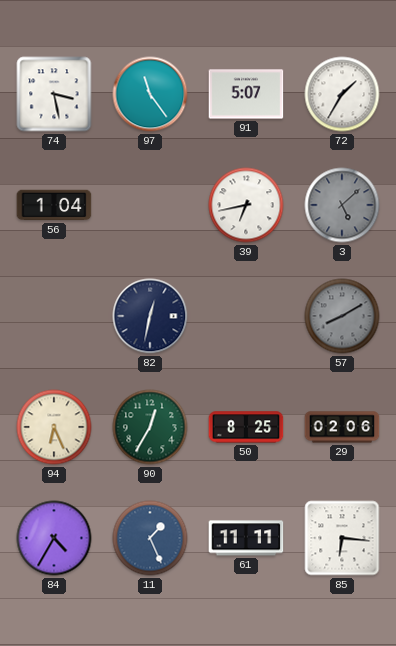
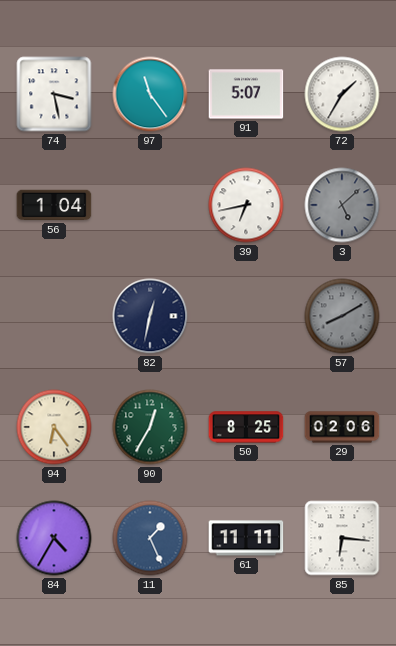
94: 6:26 -> 6:24 (54, 427)
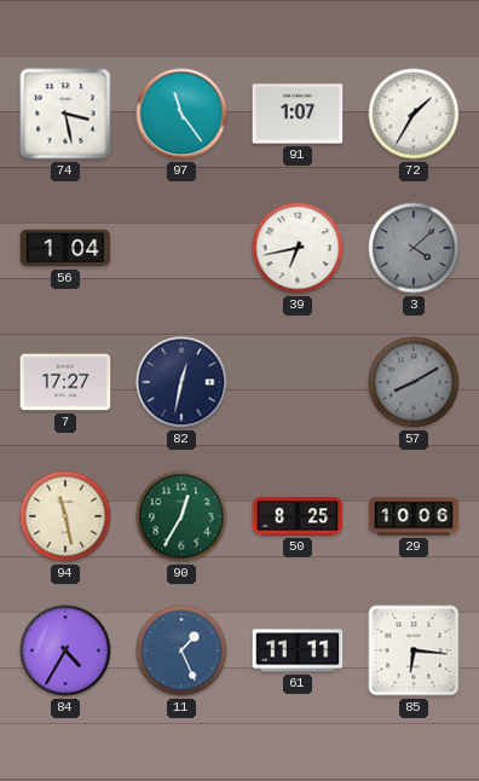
91: 5:07 -> 1:07 (298, 114)
3: 5:08 -> 4:08 (414, 248)
7: none -> 17:27 (65, 382)
94: 6:24 -> 11:28 (65, 516)
29: 02:06 -> 10:06 (414, 516)
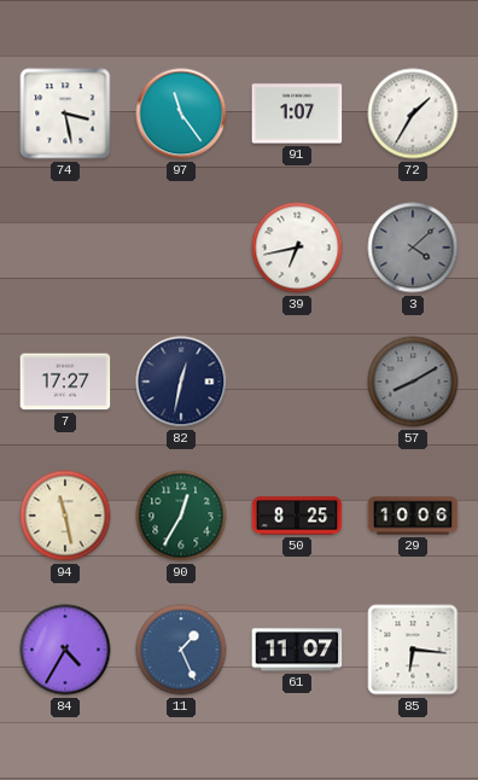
56: 1:04 -> none (65, 248)
61: 11:11 -> 11:07 (297, 650)
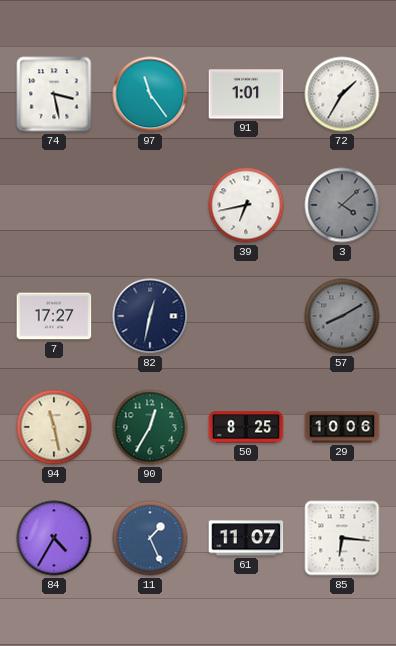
91: 1:07 -> 1:01 (246, 94)
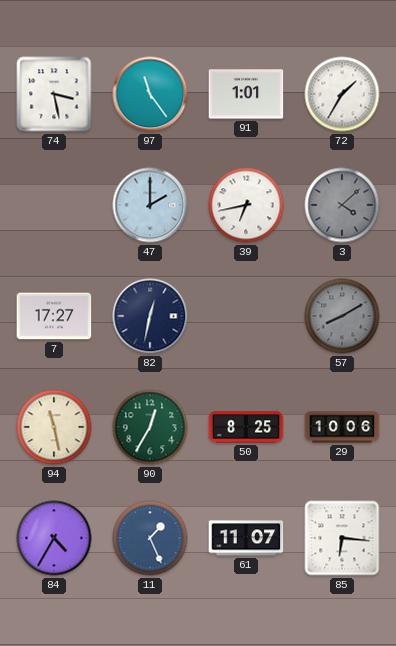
47: none -> 2:00 (150, 205)
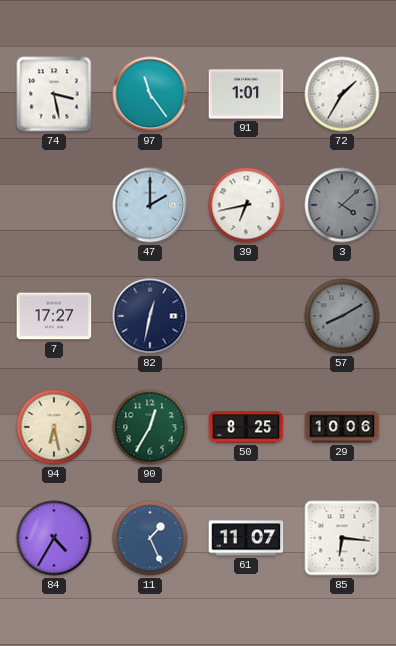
94: 11:28 -> 6:28 (54, 427)
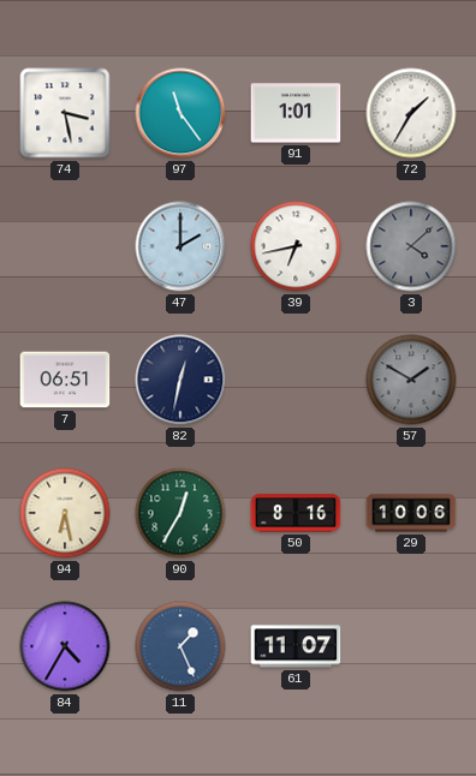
7: 17:27 -> 06:51 (65, 380)
57: 8:10 -> 1:50 (411, 380)
50: 8:25 -> 8:16 (296, 513)
85: 6:16 -> none (342, 538)
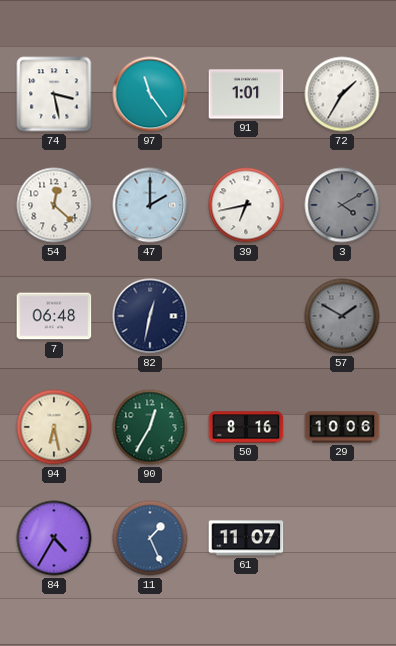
54: none -> 12:22 (54, 205)
3: 4:08 -> 4:10 (342, 205)
7: 06:51 -> 06:48 (54, 316)
